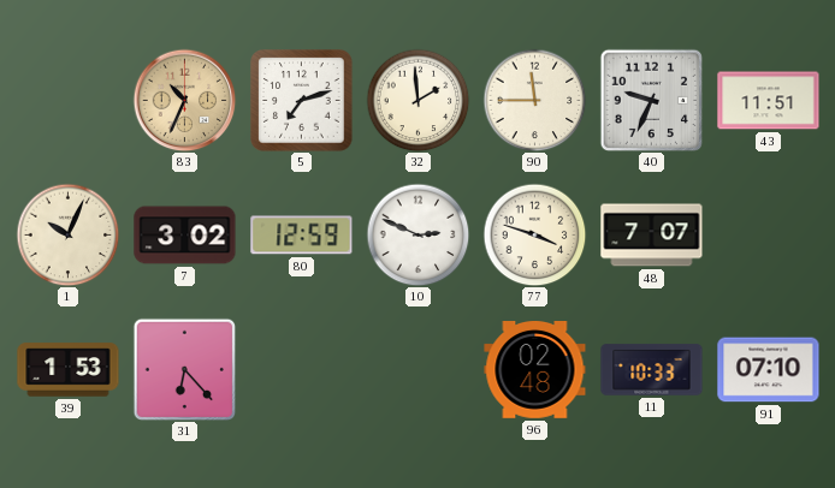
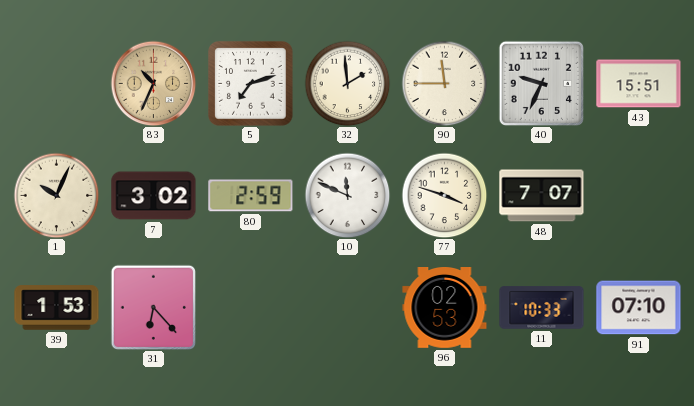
43: 11:51 -> 15:51 (639, 84)
80: 12:59 -> 2:59 (251, 196)
10: 2:49 -> 11:49 (347, 195)
96: 02:48 -> 02:53 (445, 308)
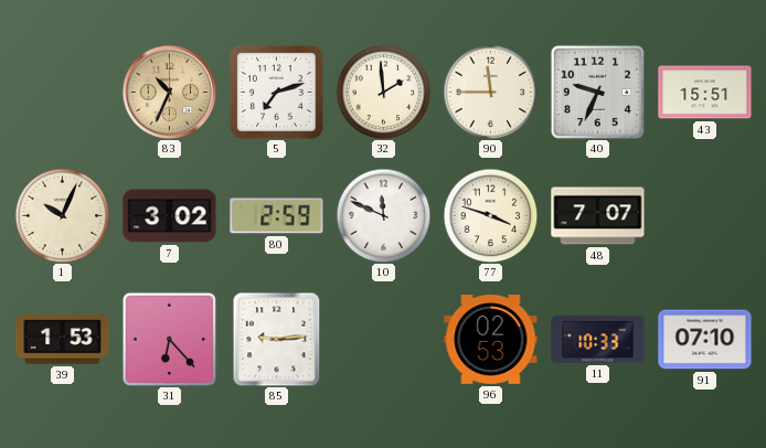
85: none -> 9:14 (277, 339)
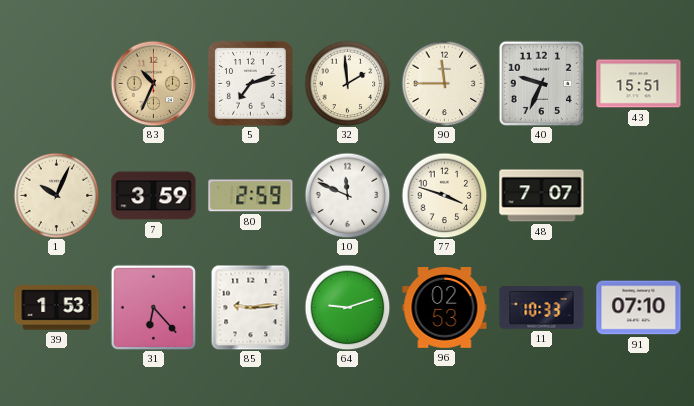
7: 3:02 -> 3:59 (154, 196)
64: none -> 9:12 (347, 307)
